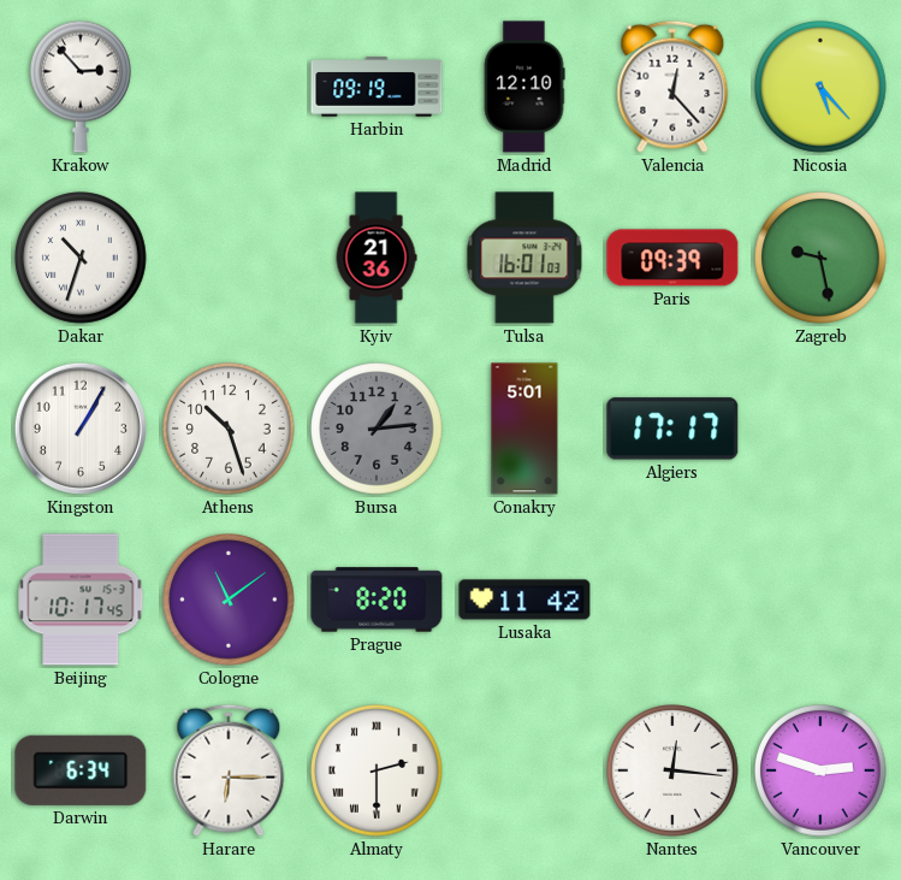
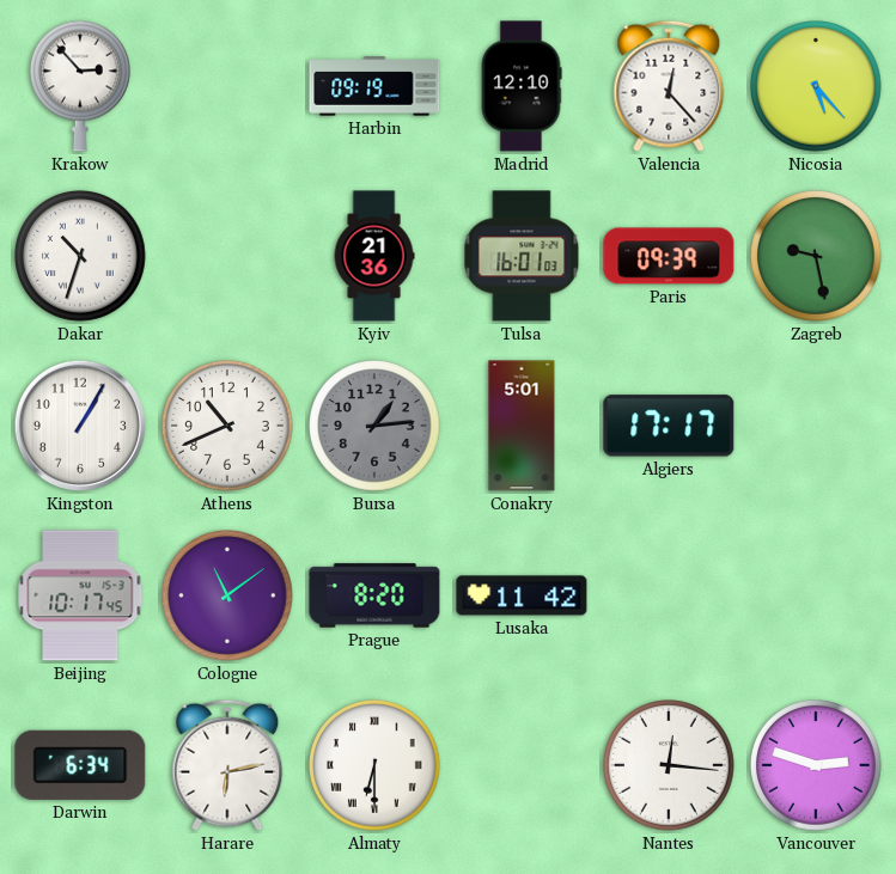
Athens: 10:27 -> 10:41 (228, 427)
Harare: 6:15 -> 6:13 (227, 765)
Almaty: 2:30 -> 6:30 (376, 766)
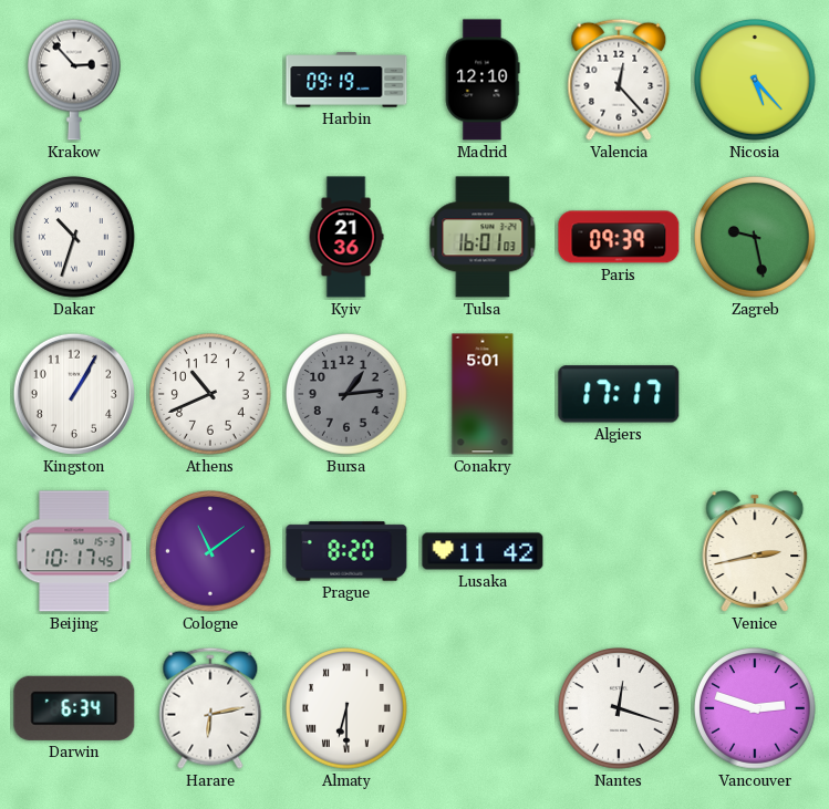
Venice: none -> 2:43 (755, 551)
Nantes: 12:16 -> 12:18 (620, 709)
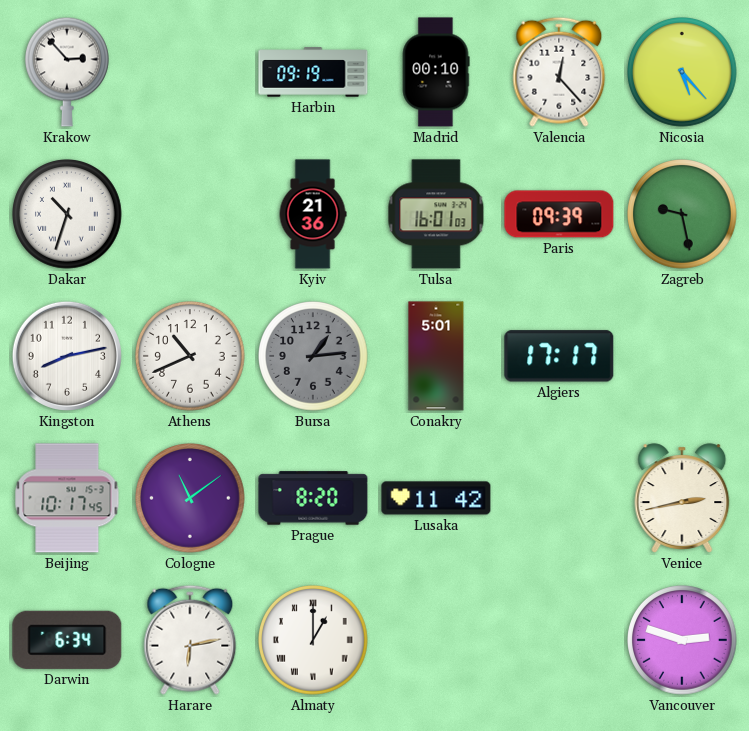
Madrid: 12:10 -> 00:10 (436, 72)
Kingston: 1:05 -> 8:13 (67, 356)
Almaty: 6:30 -> 1:00 (314, 641)
Nantes: 12:18 -> none (620, 709)
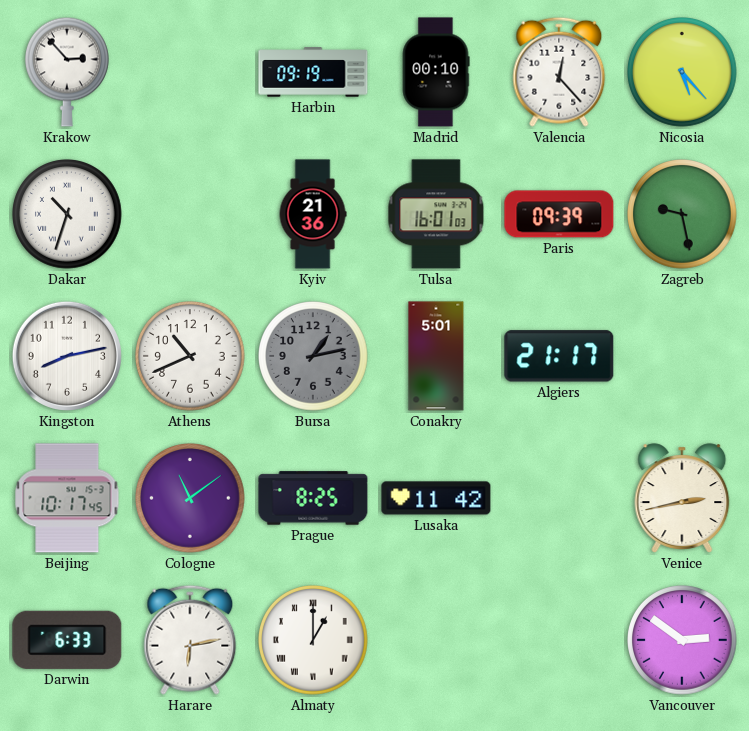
Bursa: 1:14 -> 1:13 (314, 357)
Algiers: 17:17 -> 21:17 (559, 356)
Prague: 8:20 -> 8:25 (313, 498)
Darwin: 6:34 -> 6:33 (67, 640)
Vancouver: 2:48 -> 2:51 (683, 641)
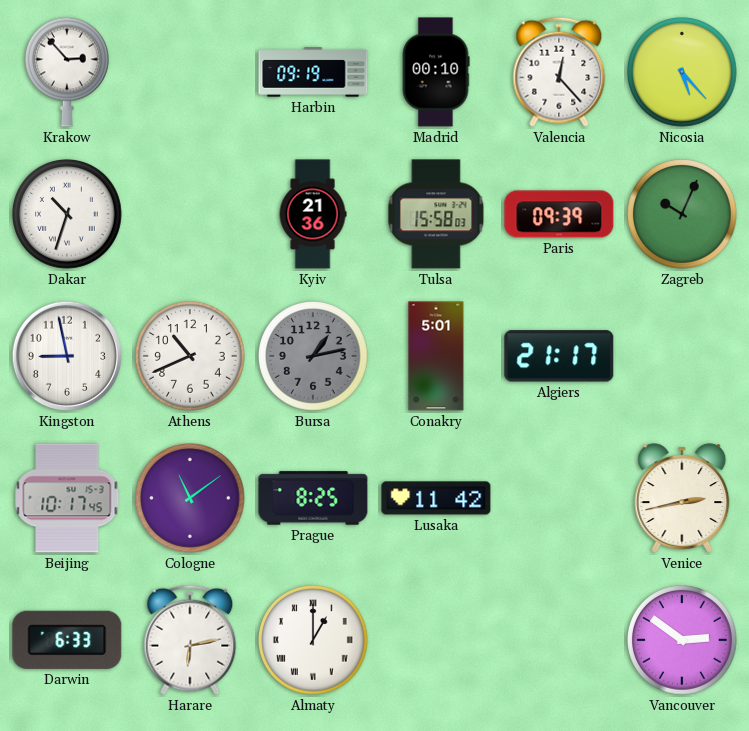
Tulsa: 16:01 -> 15:58 (436, 214)
Zagreb: 9:28 -> 10:04 (683, 215)
Kingston: 8:13 -> 8:58 (67, 356)
